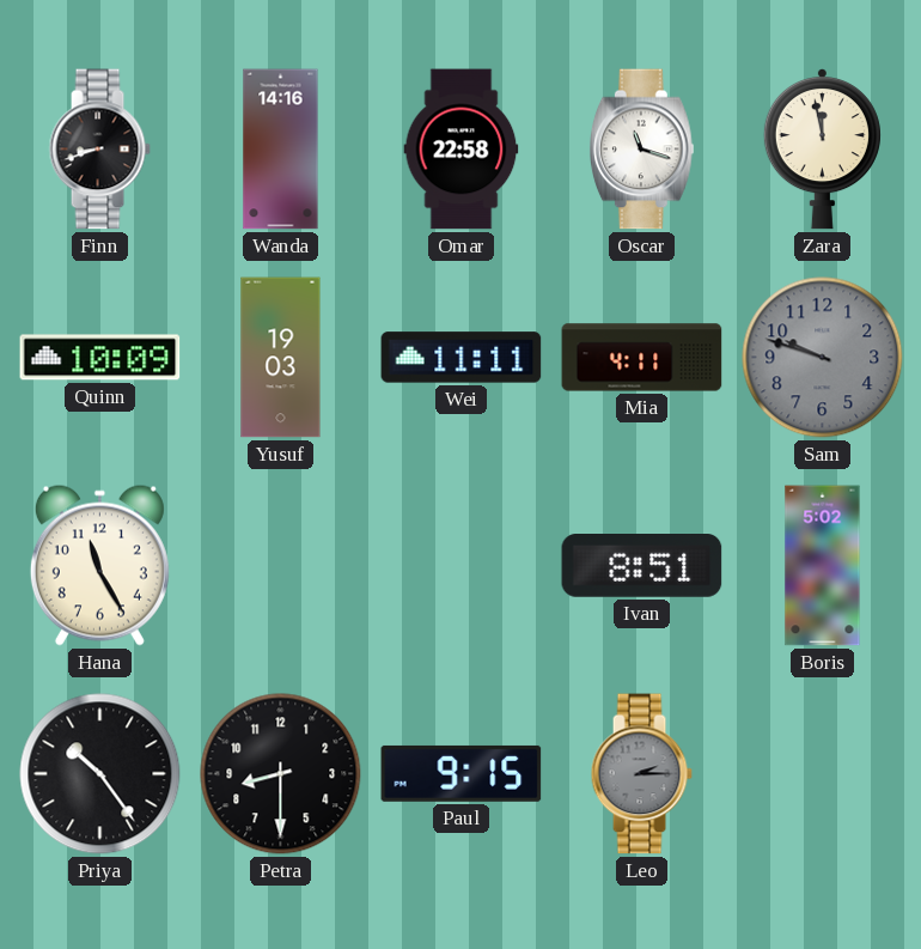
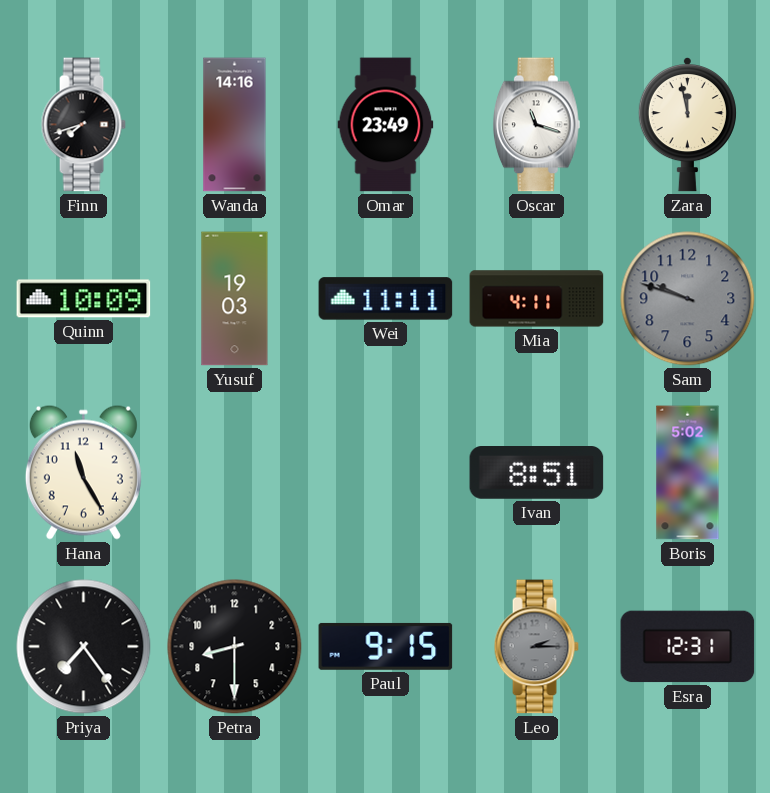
Finn: 8:42 -> 7:42 (83, 125)
Omar: 22:58 -> 23:49 (386, 125)
Priya: 10:24 -> 7:24 (84, 647)
Esra: none -> 12:31 (688, 647)
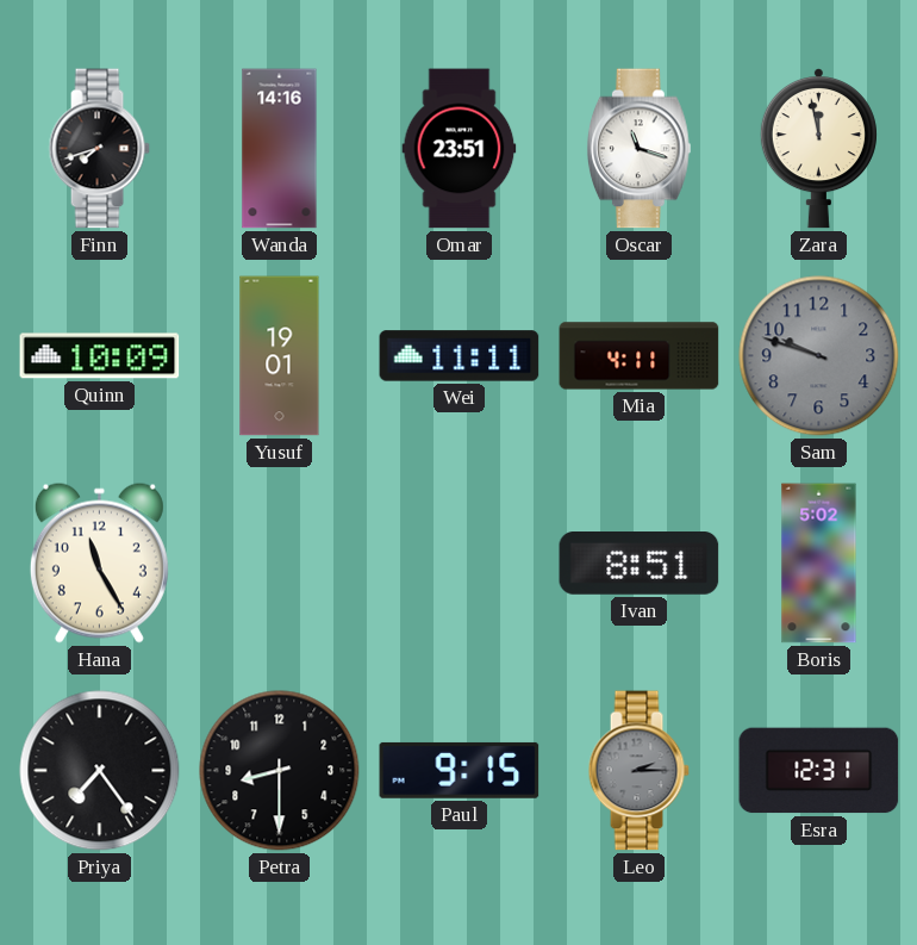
Omar: 23:49 -> 23:51 (460, 149)
Yusuf: 19:03 -> 19:01 (280, 356)
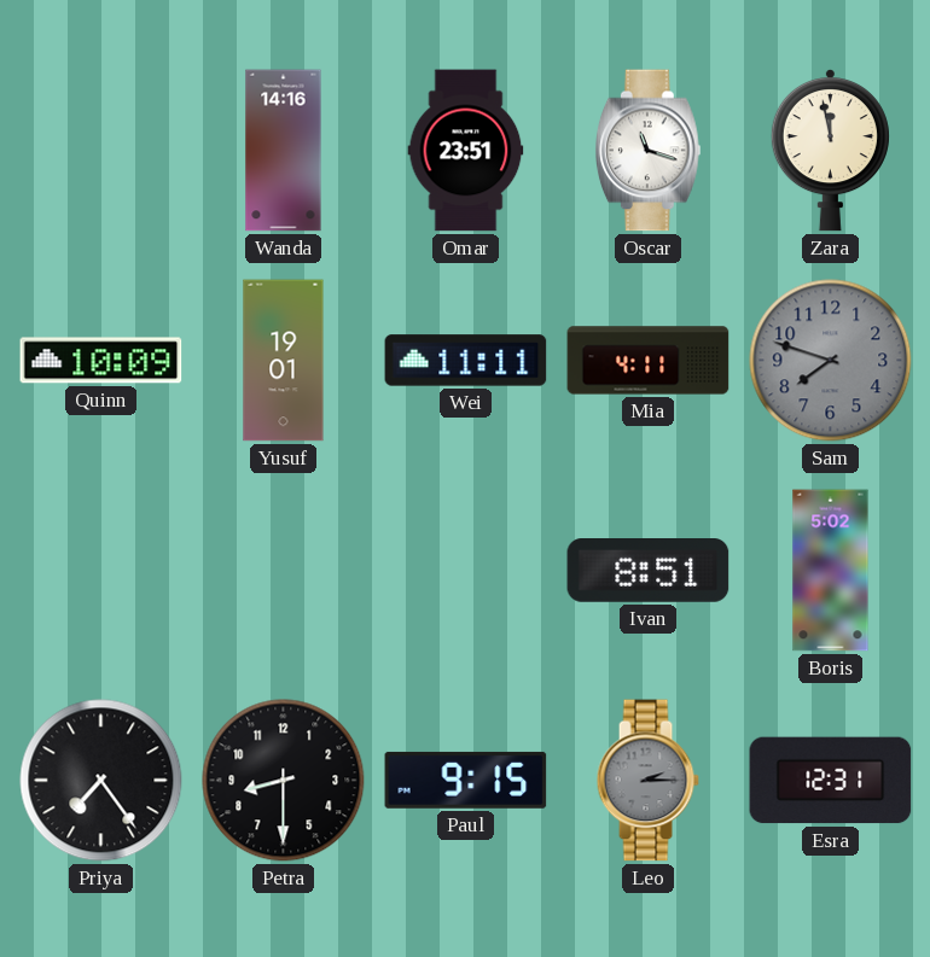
Finn: 7:42 -> none (99, 149)
Sam: 9:48 -> 7:48 (831, 361)
Hana: 11:25 -> none (99, 562)
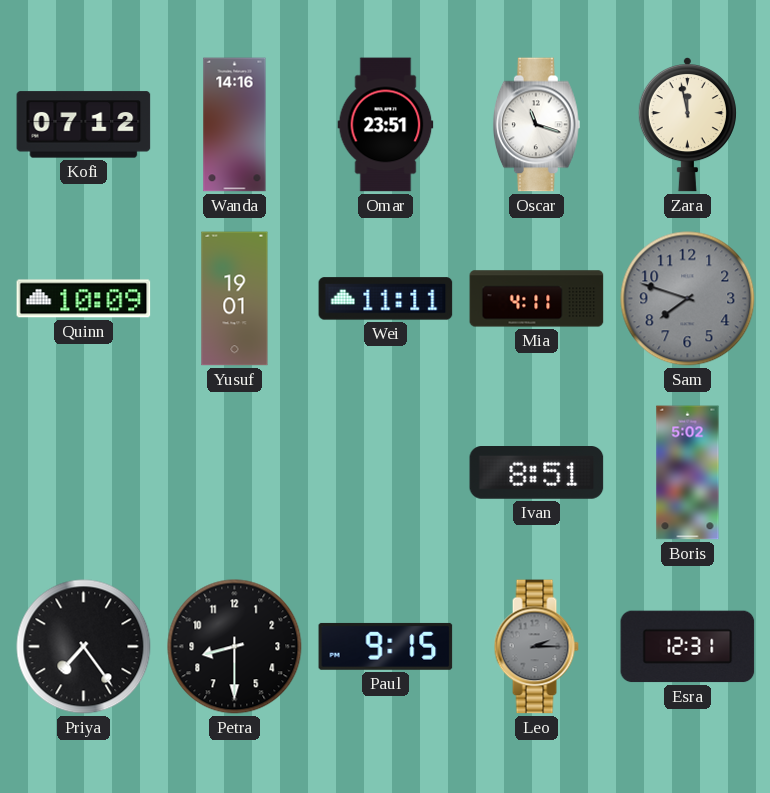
Kofi: none -> 07:12 (84, 125)
